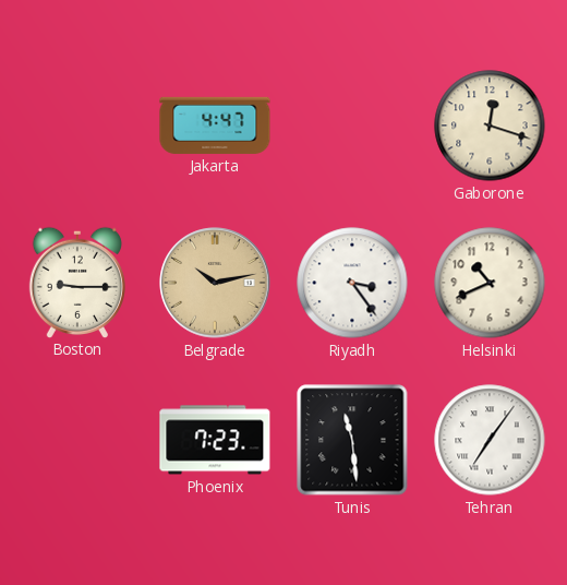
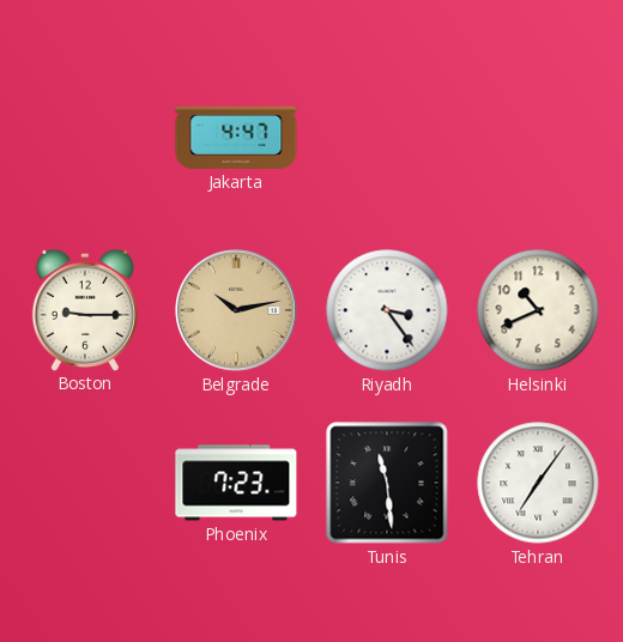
Gaborone: 12:18 -> none (490, 126)
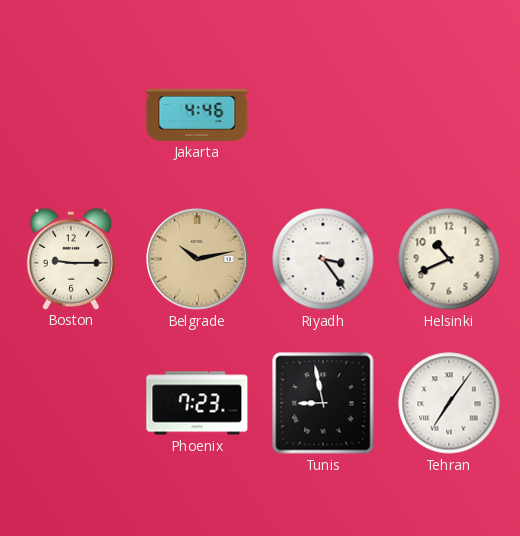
Jakarta: 4:47 -> 4:46 (197, 115)
Tunis: 11:29 -> 8:58 (323, 403)
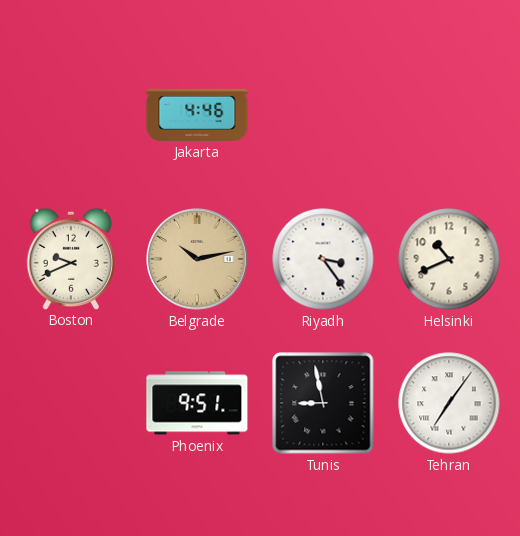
Boston: 9:15 -> 9:41 (70, 258)
Phoenix: 7:23 -> 9:51 (197, 403)
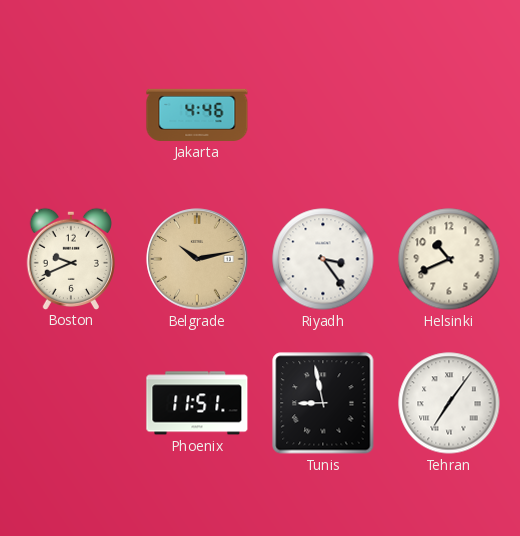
Phoenix: 9:51 -> 11:51 (197, 403)
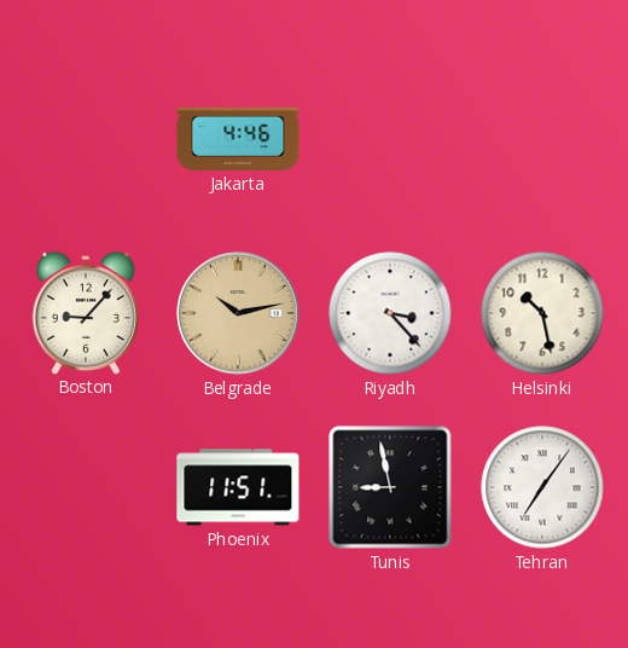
Boston: 9:41 -> 9:07 (85, 312)
Riyadh: 3:24 -> 3:23 (390, 313)
Helsinki: 10:41 -> 10:28 (542, 313)
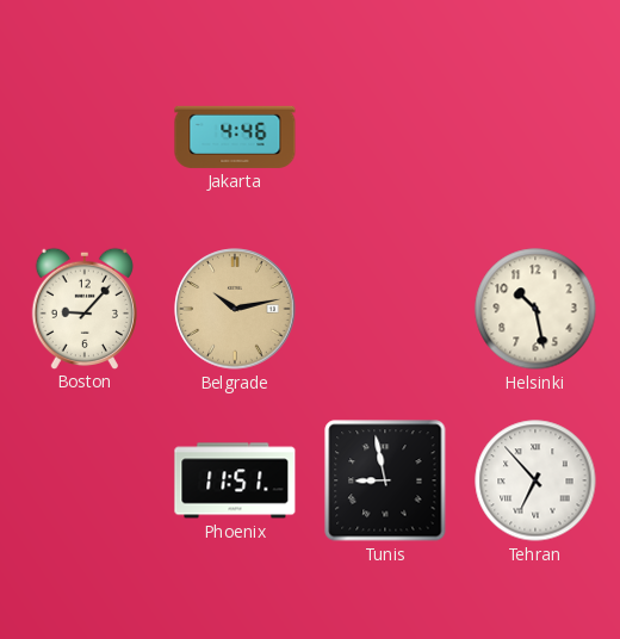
Riyadh: 3:23 -> none (390, 313)
Tehran: 7:06 -> 6:53 (535, 480)
